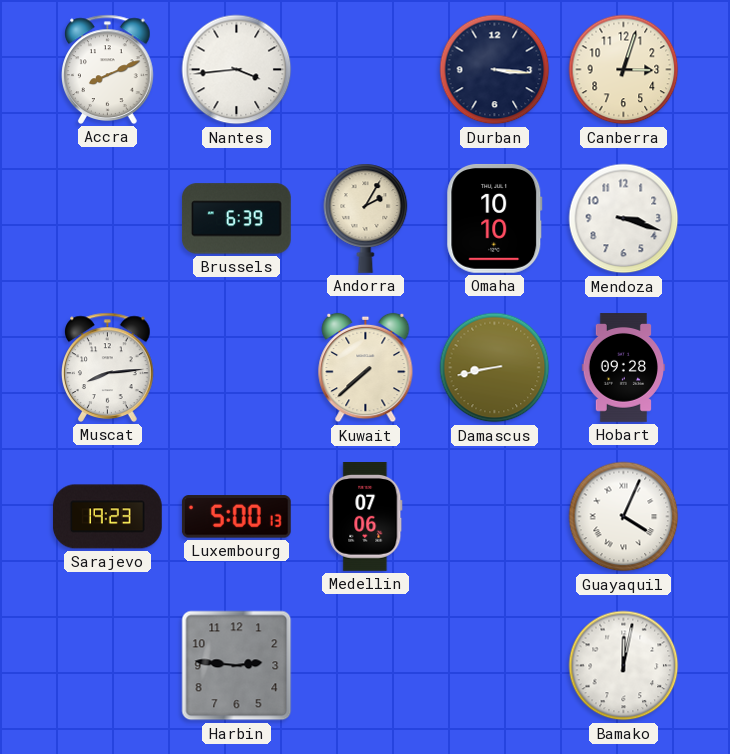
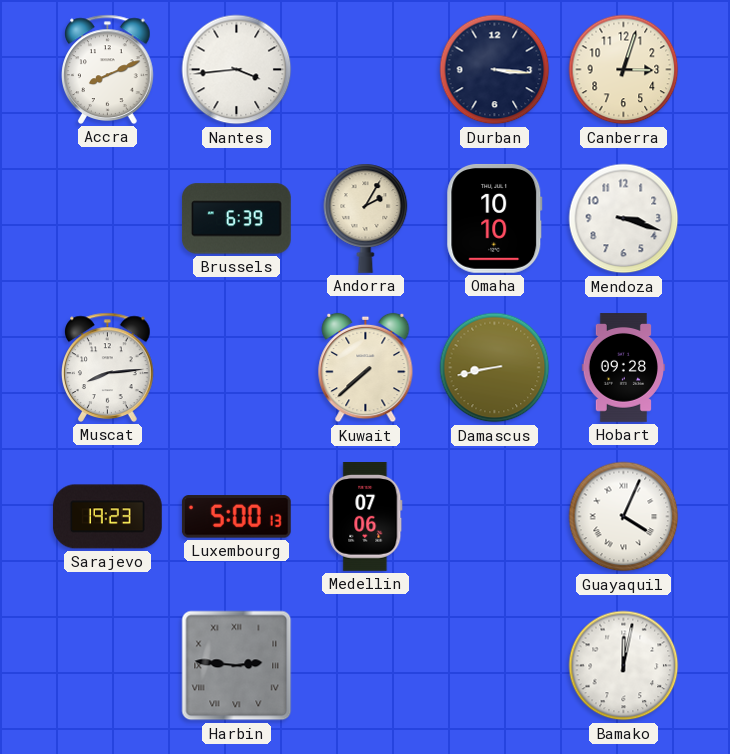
Harbin numerals: Arabic -> Roman (237, 666)
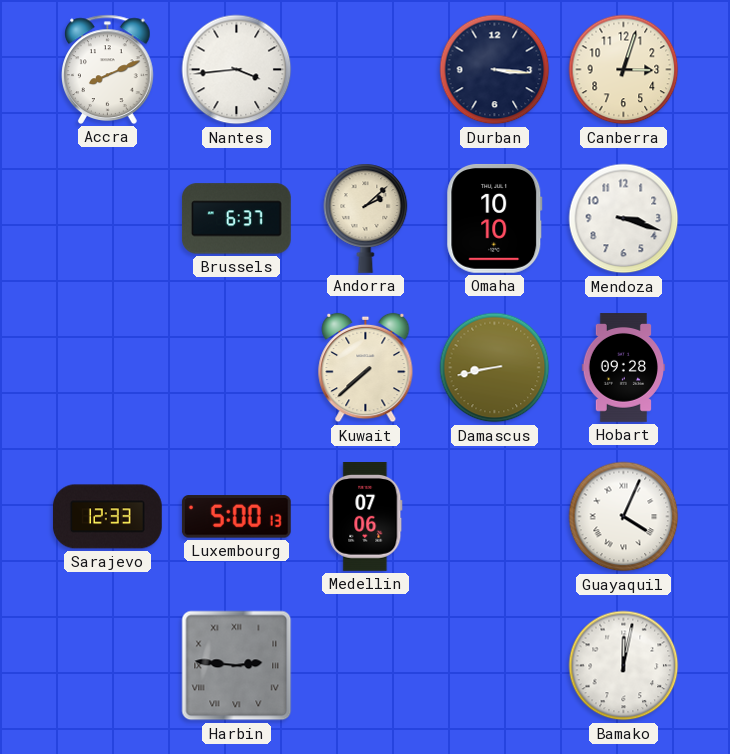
Brussels: 6:39 -> 6:37 (236, 219)
Andorra: 2:05 -> 2:08 (366, 218)
Muscat: 8:14 -> none (108, 367)
Sarajevo: 19:23 -> 12:33 (107, 517)
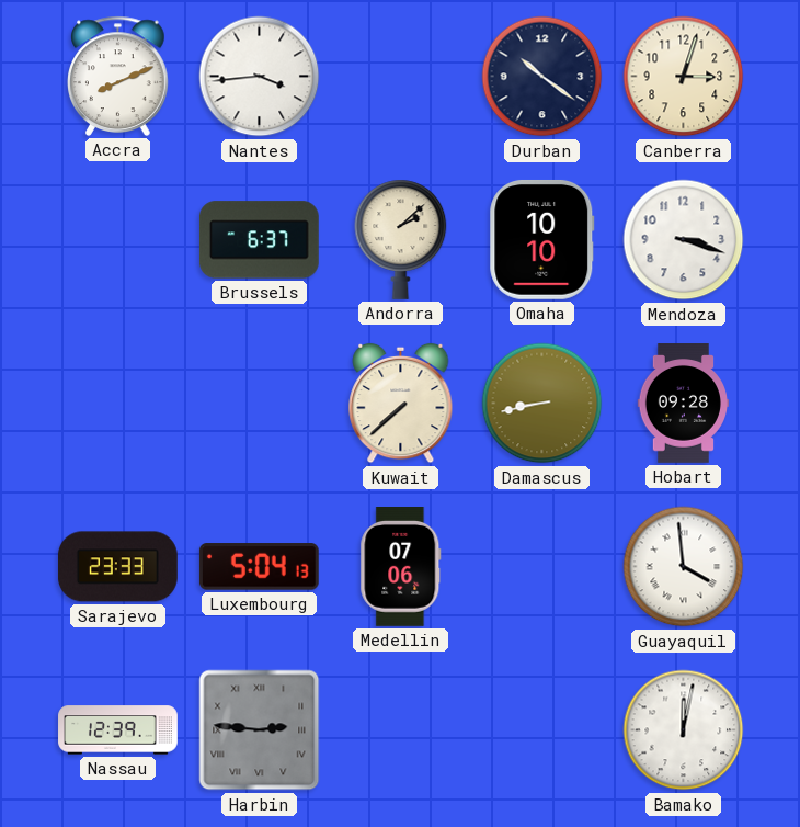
Durban: 3:16 -> 10:21 (542, 77)
Sarajevo: 12:33 -> 23:33 (117, 567)
Luxembourg: 5:00 -> 5:04 (259, 567)
Guayaquil: 4:04 -> 3:59 (684, 567)
Nassau: none -> 12:39 (118, 730)
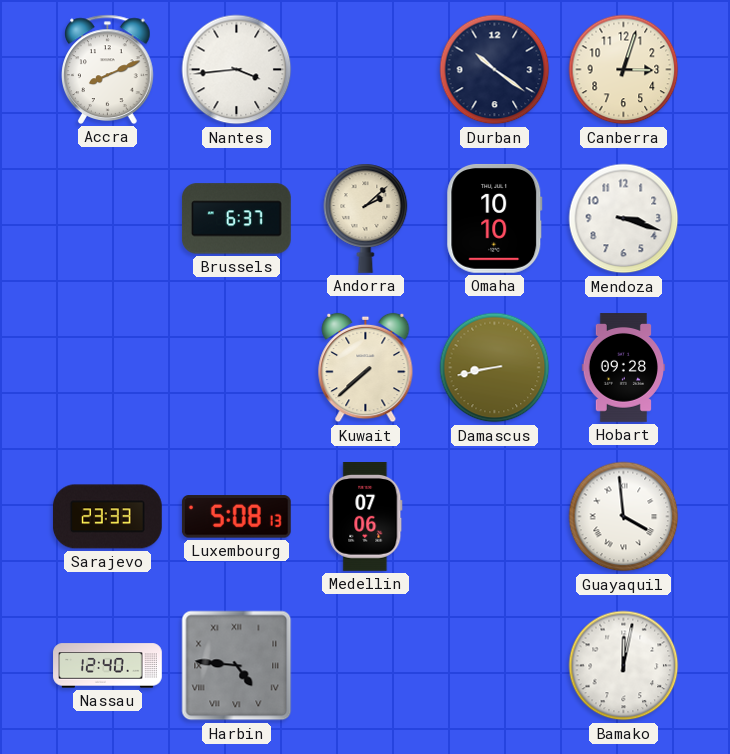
Luxembourg: 5:04 -> 5:08 (236, 517)
Nassau: 12:39 -> 12:40 (108, 666)
Harbin: 2:46 -> 4:46 (237, 666)
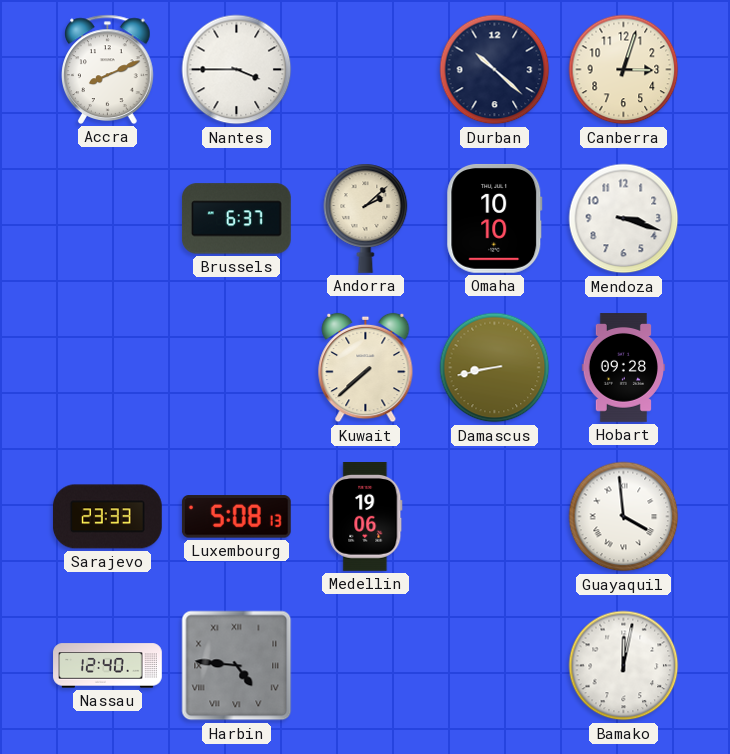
Nantes: 3:44 -> 3:45 (237, 70)
Durban: 10:21 -> 10:22 (495, 70)
Medellin: 07:06 -> 19:06 (366, 517)
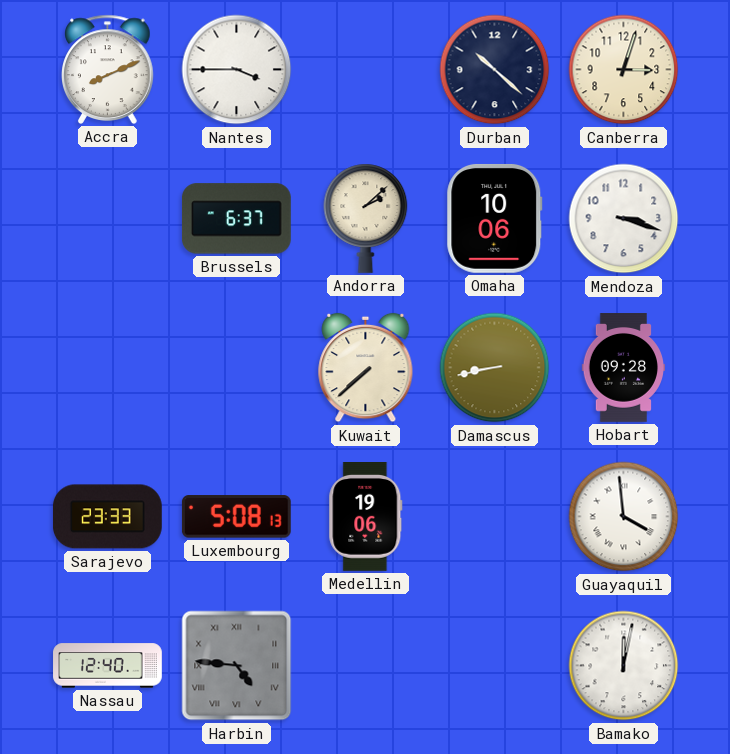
Omaha: 10:10 -> 10:06 (495, 219)
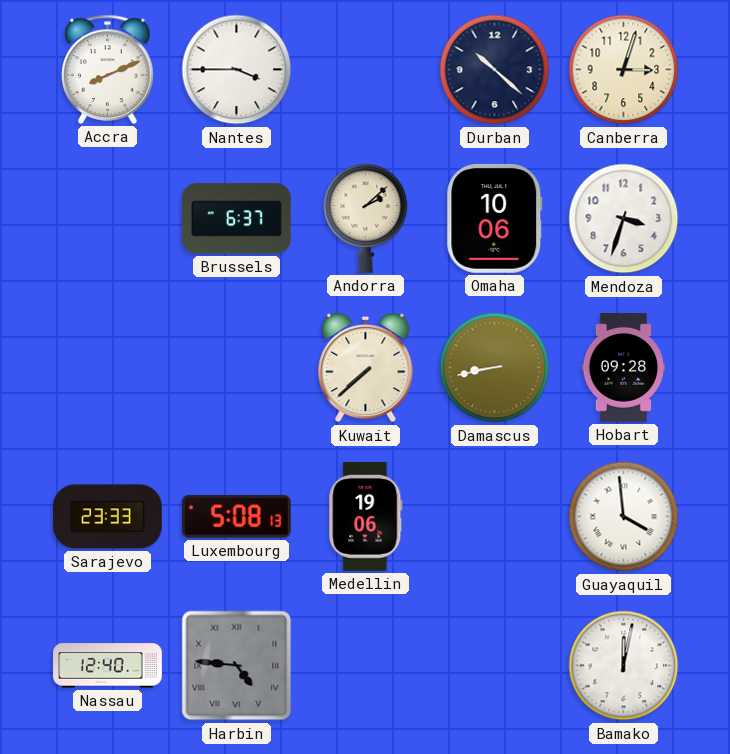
Mendoza: 3:18 -> 3:33 (624, 219)
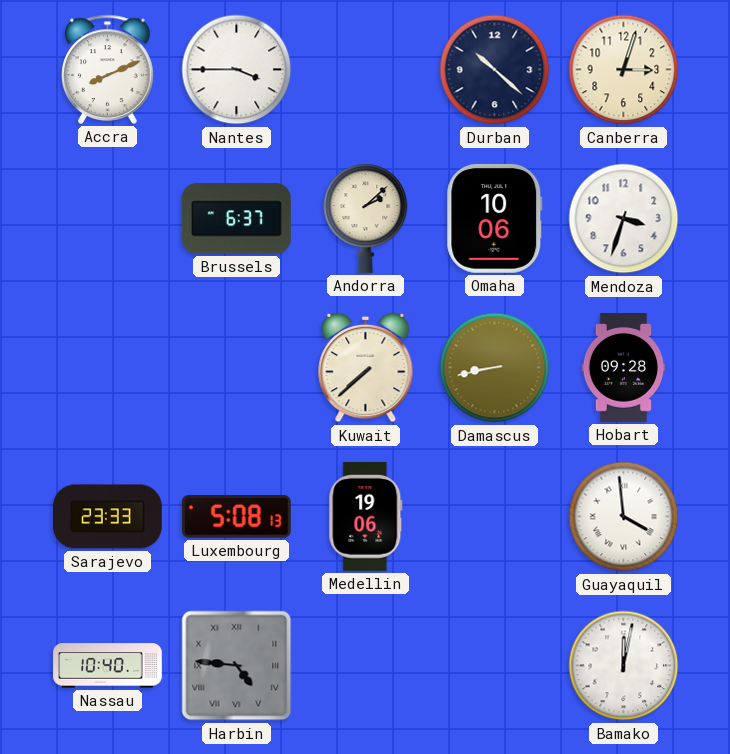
Nassau: 12:40 -> 10:40 (108, 666)
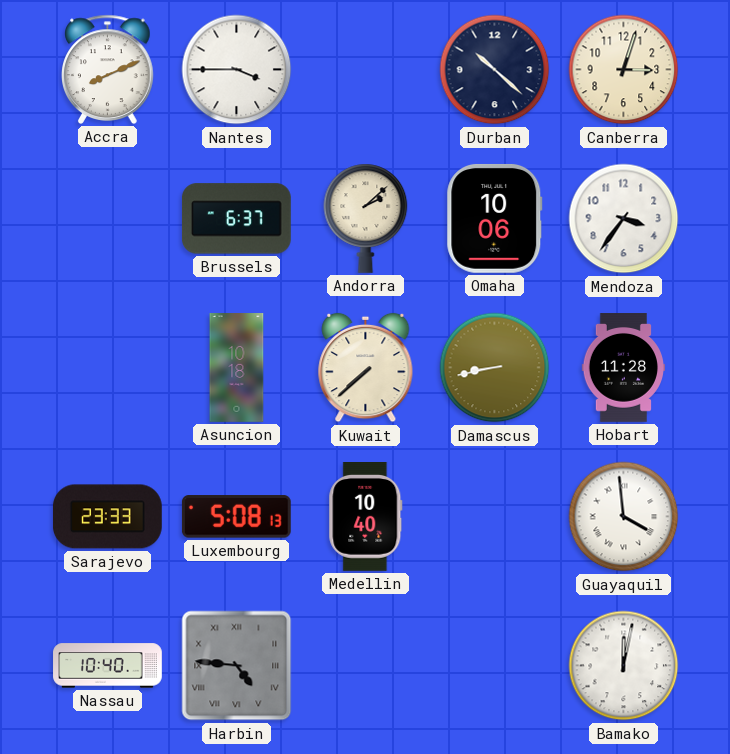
Mendoza: 3:33 -> 3:36 (624, 219)
Asuncion: none -> 10:18 (237, 368)
Hobart: 09:28 -> 11:28 (623, 368)
Medellin: 19:06 -> 10:40 (366, 517)
